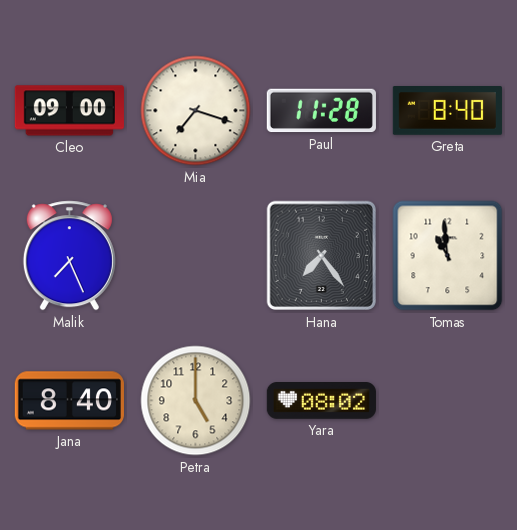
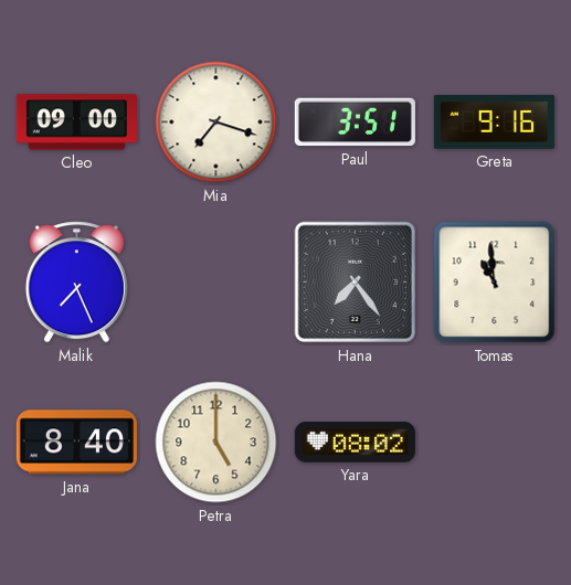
Paul: 11:28 -> 3:51 (355, 123)
Greta: 8:40 -> 9:16 (494, 123)
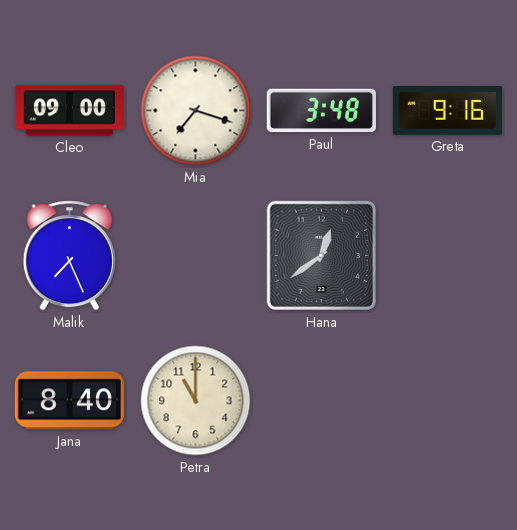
Paul: 3:51 -> 3:48 (321, 111)
Hana: 7:24 -> 12:39 (322, 256)
Tomas: 10:59 -> none (495, 283)
Petra: 5:00 -> 11:00 (196, 401)
Yara: 08:02 -> none (355, 443)
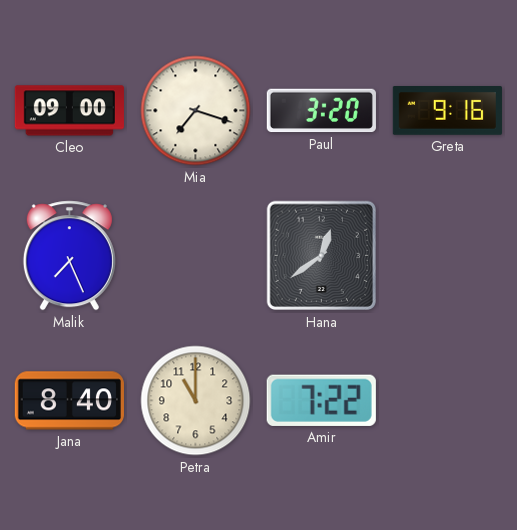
Paul: 3:48 -> 3:20 (321, 111)
Amir: none -> 7:22 (321, 400)
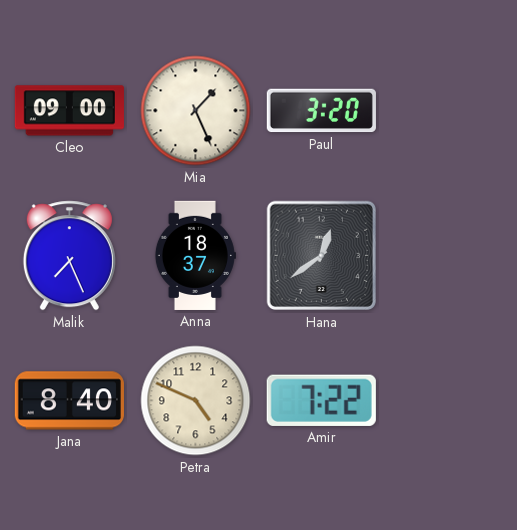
Mia: 7:18 -> 1:26 (196, 111)
Greta: 9:16 -> none (447, 111)
Anna: none -> 18:37 (195, 255)
Petra: 11:00 -> 4:49 (196, 401)
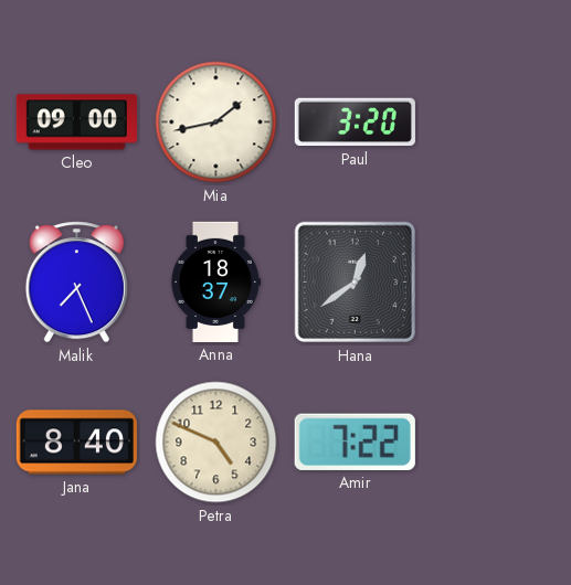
Mia: 1:26 -> 1:43 (216, 123)
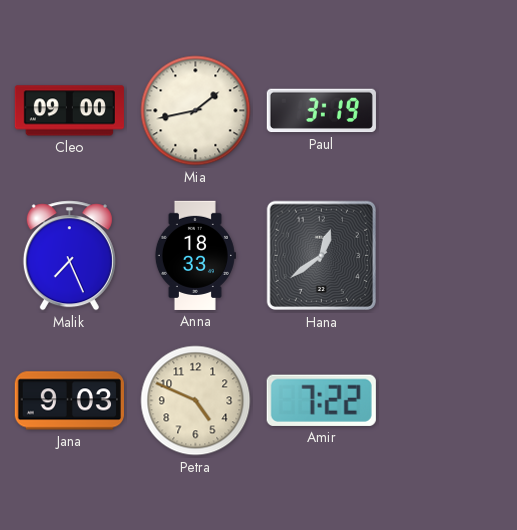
Paul: 3:20 -> 3:19 (321, 111)
Anna: 18:37 -> 18:33 (195, 255)
Jana: 8:40 -> 9:03 (69, 401)
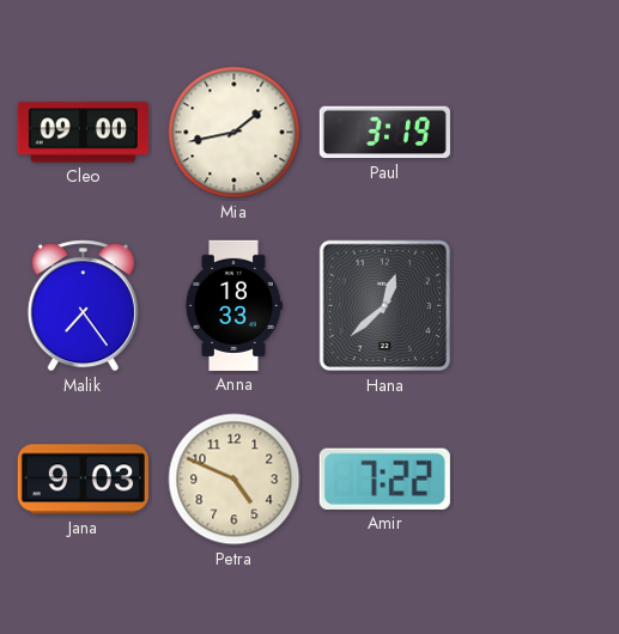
Malik: 7:26 -> 7:24 (83, 306)
Hana: 12:39 -> 12:38 (386, 306)
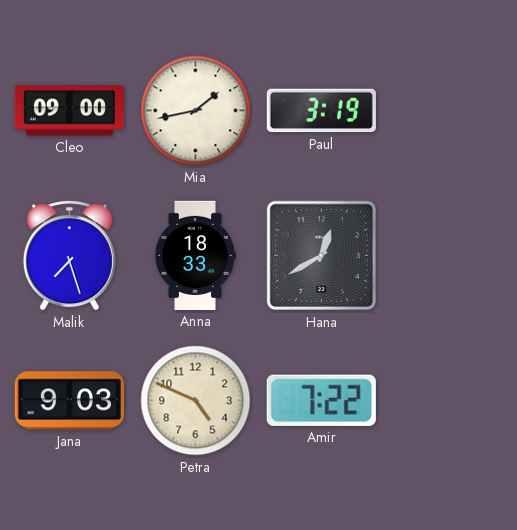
Malik: 7:24 -> 7:27 (69, 256)
Hana: 12:38 -> 12:40 (322, 256)
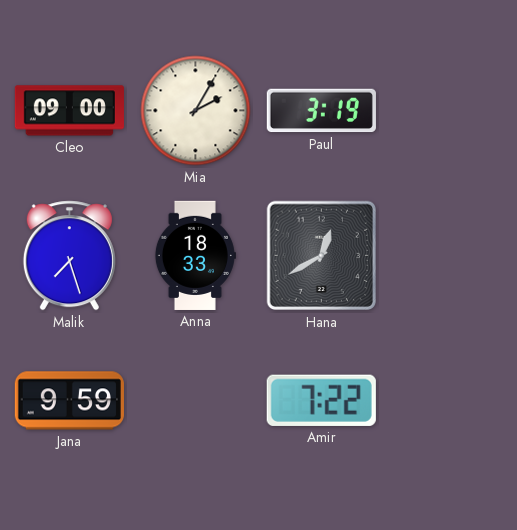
Mia: 1:43 -> 2:05 (196, 111)
Jana: 9:03 -> 9:59 (69, 401)
Petra: 4:49 -> none (196, 401)
